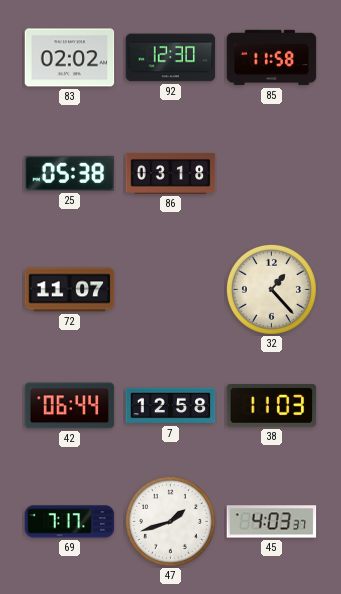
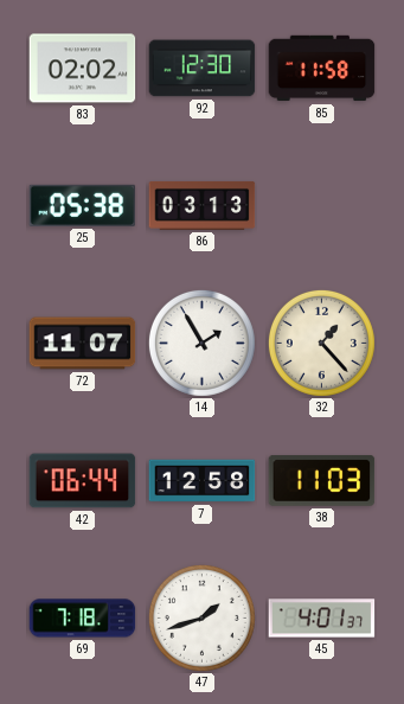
86: 03:18 -> 03:13 (203, 205)
14: none -> 1:55 (201, 343)
69: 7:17 -> 7:18 (83, 619)
45: 4:03 -> 4:01 (322, 619)
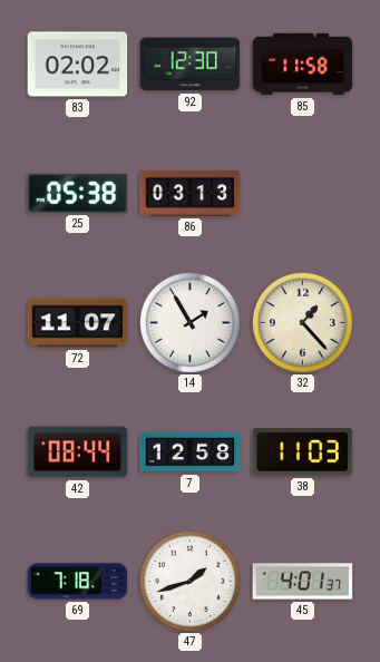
42: 06:44 -> 08:44 (78, 452)
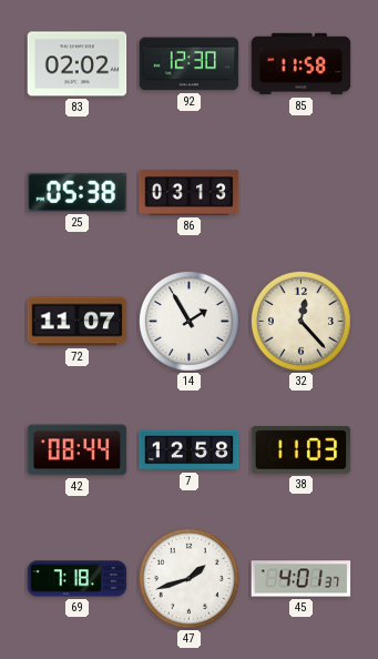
32: 1:23 -> 12:23 (300, 321)
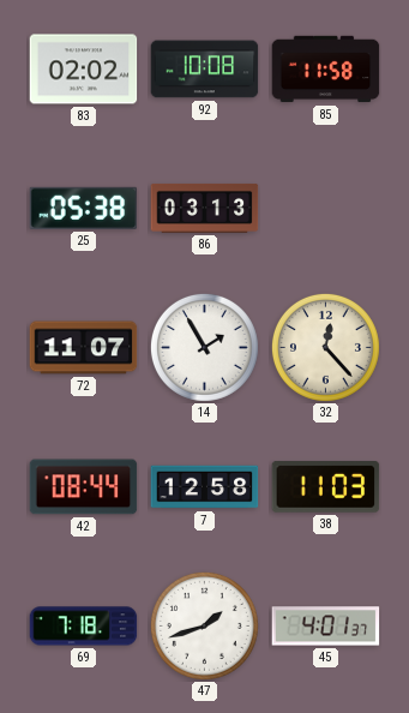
92: 12:30 -> 10:08 (205, 70)
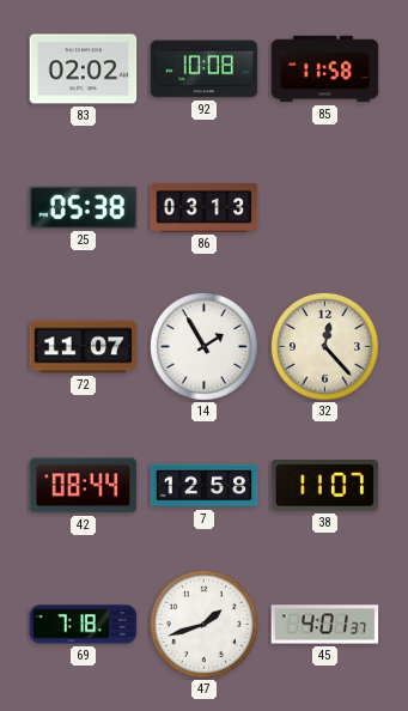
38: 11:03 -> 11:07 (325, 486)
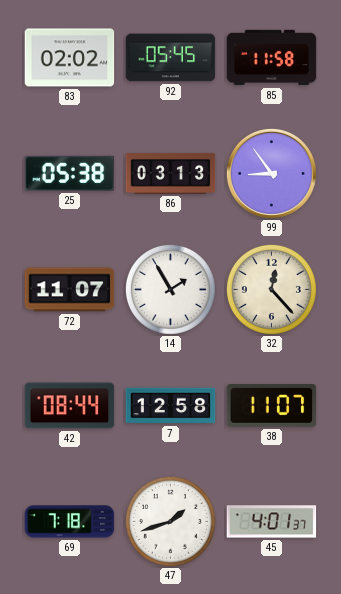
92: 10:08 -> 05:45 (171, 58)
99: none -> 8:54 (271, 173)
